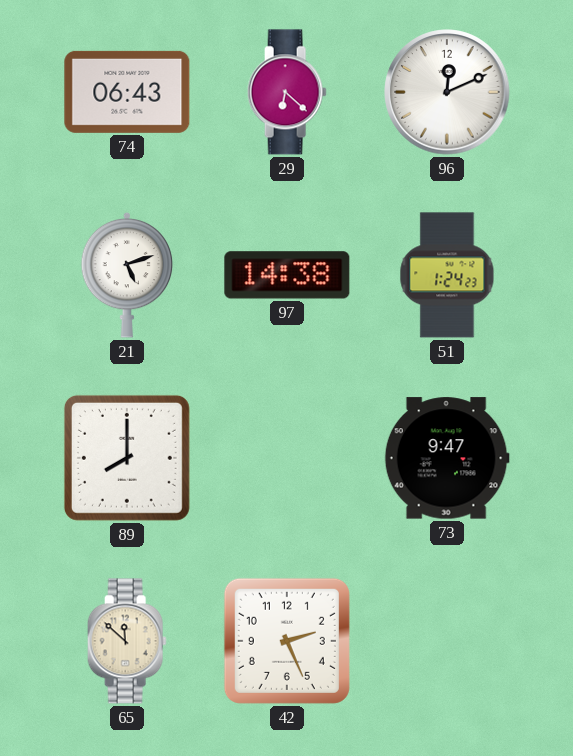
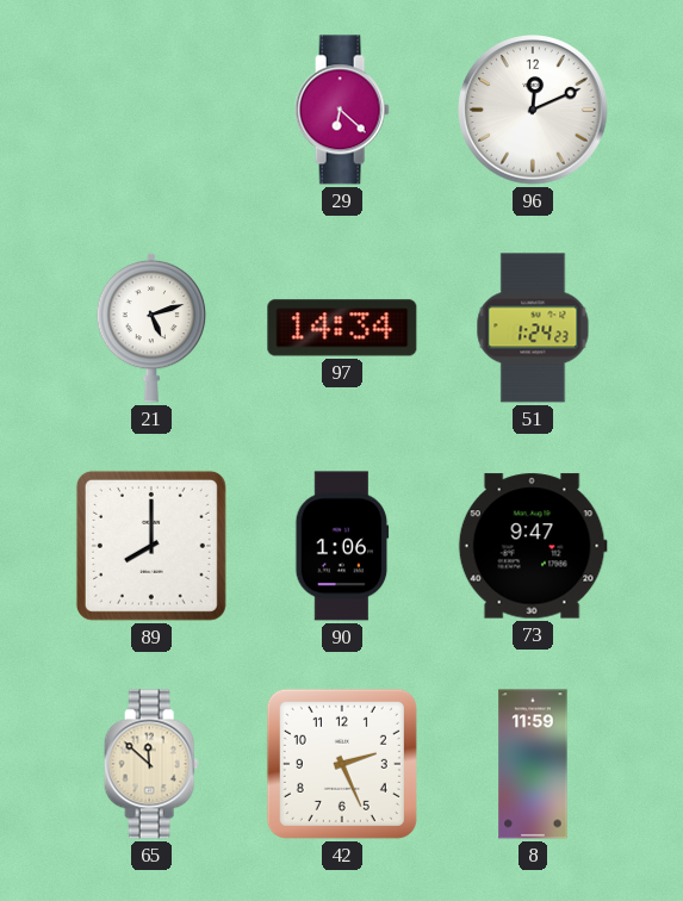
74: 06:43 -> none (127, 92)
97: 14:38 -> 14:34 (342, 328)
90: none -> 1:06 (342, 546)
8: none -> 11:59 (533, 764)
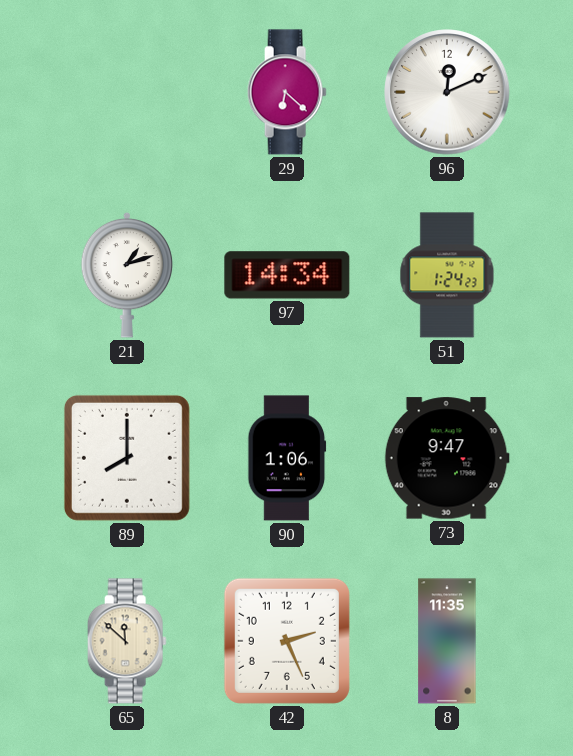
21: 5:12 -> 1:12 (127, 275)
8: 11:59 -> 11:35 (447, 641)
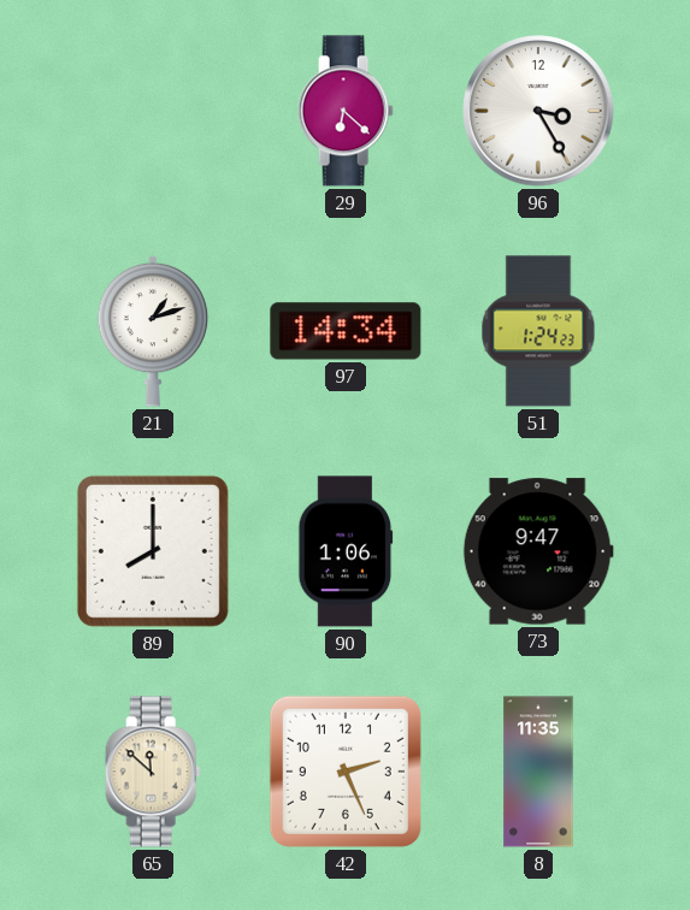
96: 12:11 -> 3:25 (538, 111)
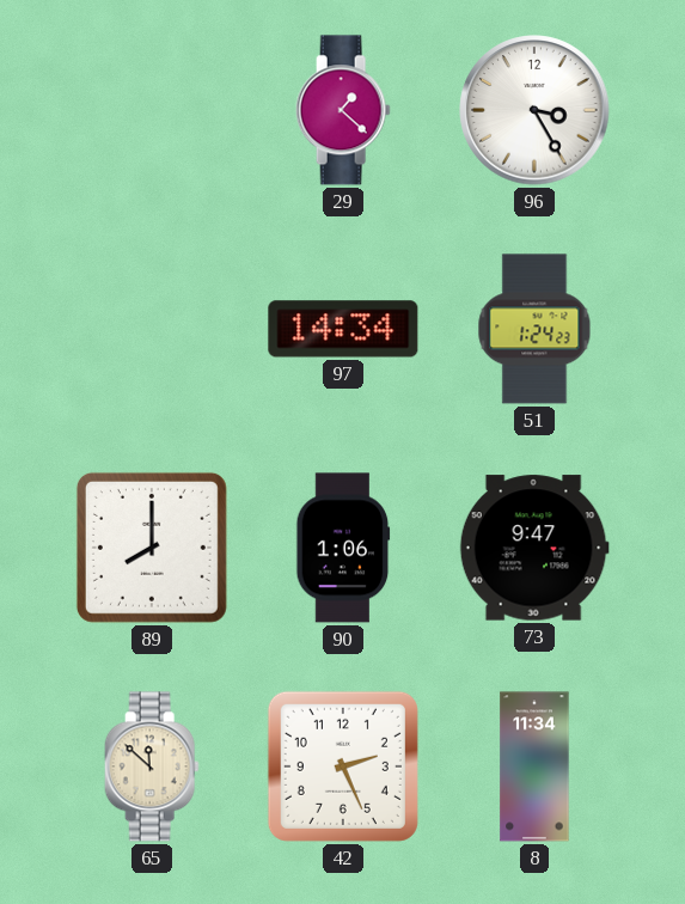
29: 6:22 -> 1:22 (343, 110)
21: 1:12 -> none (153, 331)
8: 11:35 -> 11:34 (534, 766)
